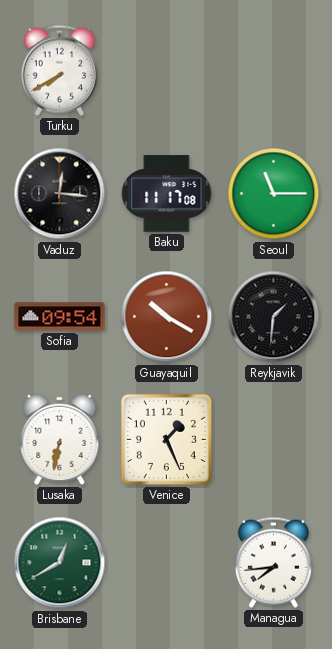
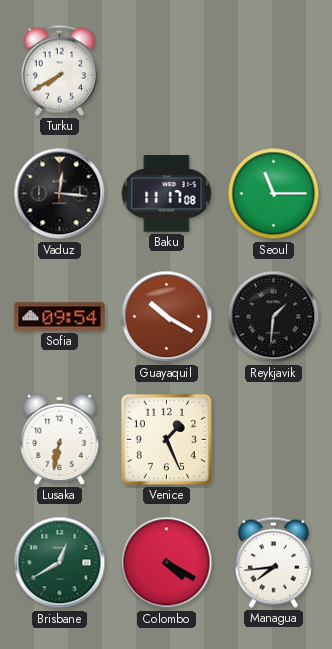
Colombo: none -> 4:20 (167, 563)
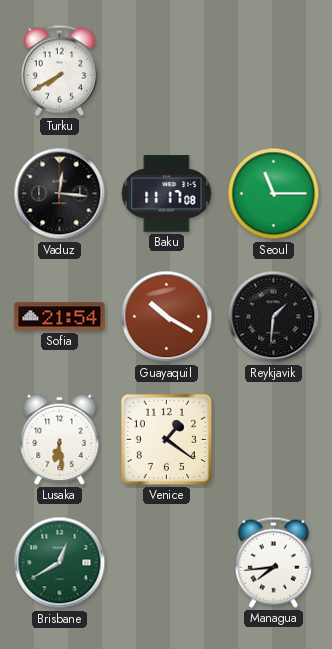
Sofia: 09:54 -> 21:54 (60, 317)
Lusaka: 6:32 -> 6:29 (60, 439)
Venice: 1:26 -> 1:21 (166, 439)
Colombo: 4:20 -> none (167, 563)
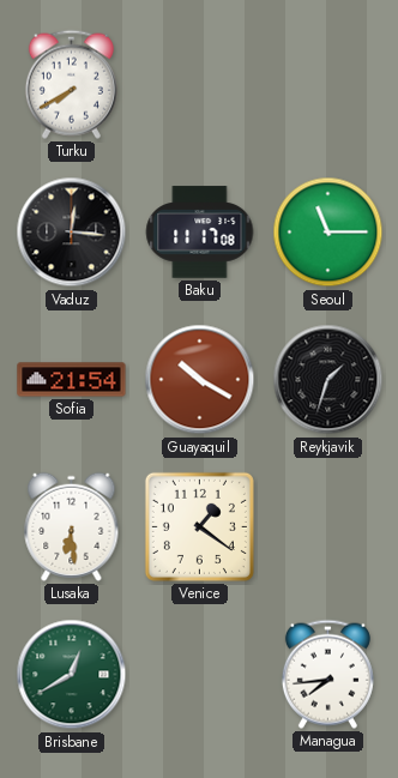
Reykjavik: 1:31 -> 1:33 (328, 380)
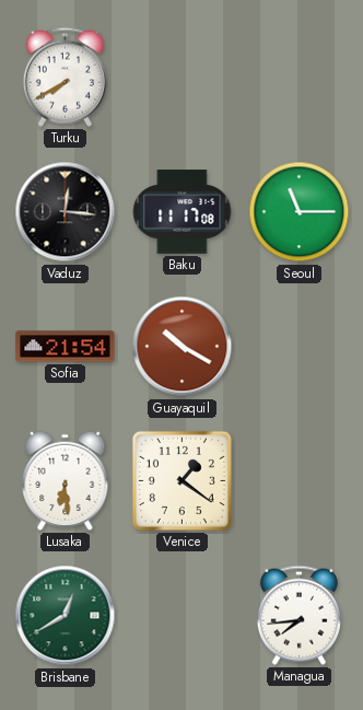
Reykjavik: 1:33 -> none (328, 380)
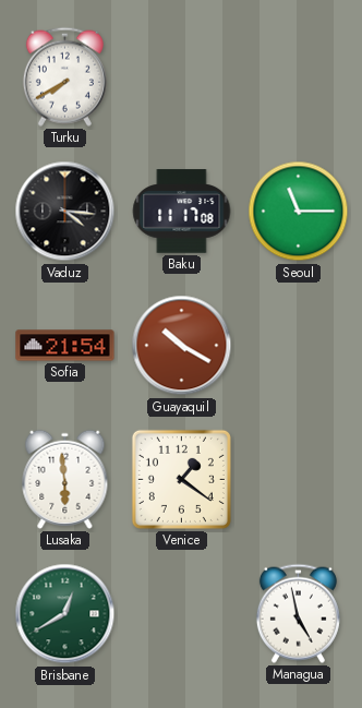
Vaduz: 12:16 -> 4:16 (65, 212)
Lusaka: 6:29 -> 5:59 (65, 479)
Managua: 7:44 -> 4:58 (298, 613)
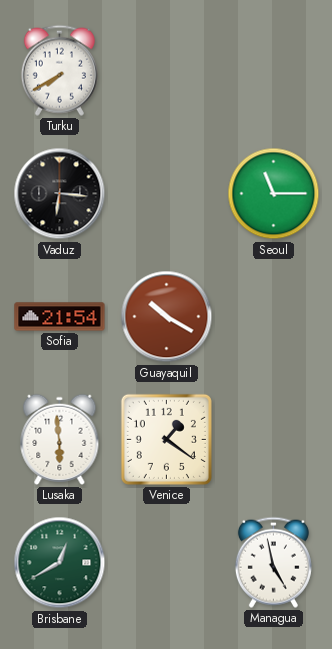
Vaduz: 4:16 -> 6:16 (60, 194)
Baku: 11:17 -> none (182, 212)
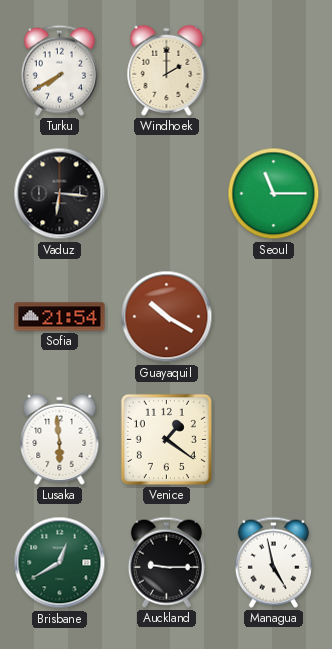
Windhoek: none -> 2:00 (167, 70)
Auckland: none -> 9:15 (166, 562)
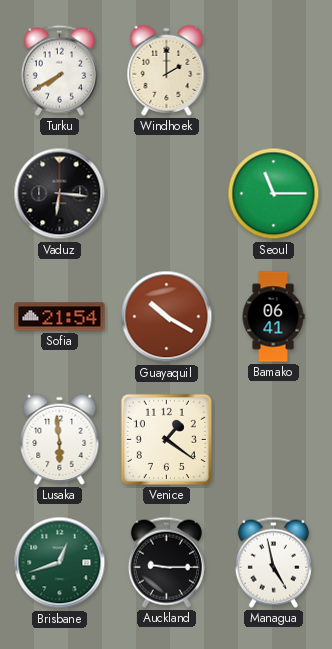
Bamako: none -> 06:41 (273, 317)
Brisbane: 12:40 -> 12:42 (60, 563)
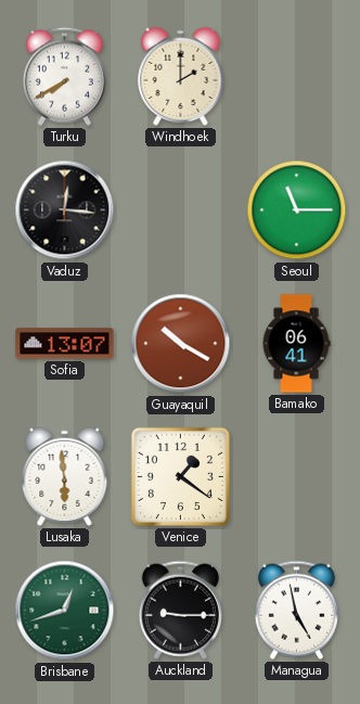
Vaduz: 6:16 -> 12:16 (65, 210)
Sofia: 21:54 -> 13:07 (65, 344)
